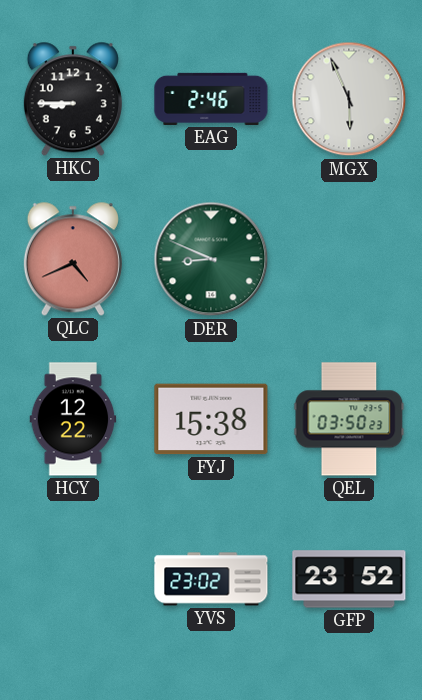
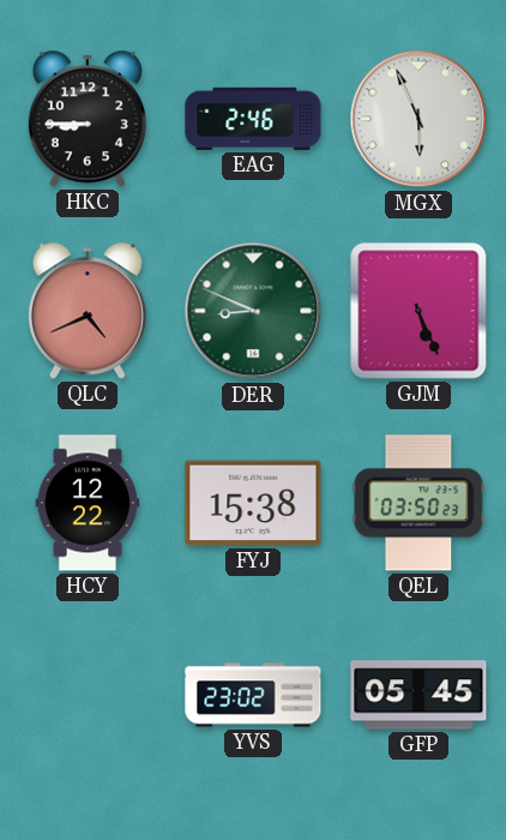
GJM: none -> 5:26 (418, 311)
GFP: 23:52 -> 05:45 (418, 695)
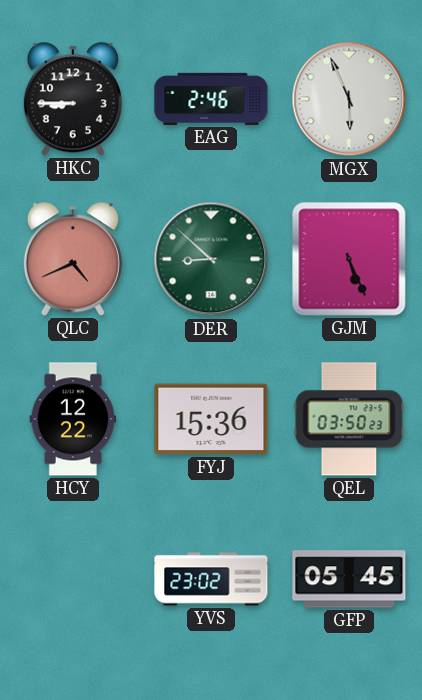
DER: 8:49 -> 8:52 (211, 259)
FYJ: 15:38 -> 15:36 (211, 419)
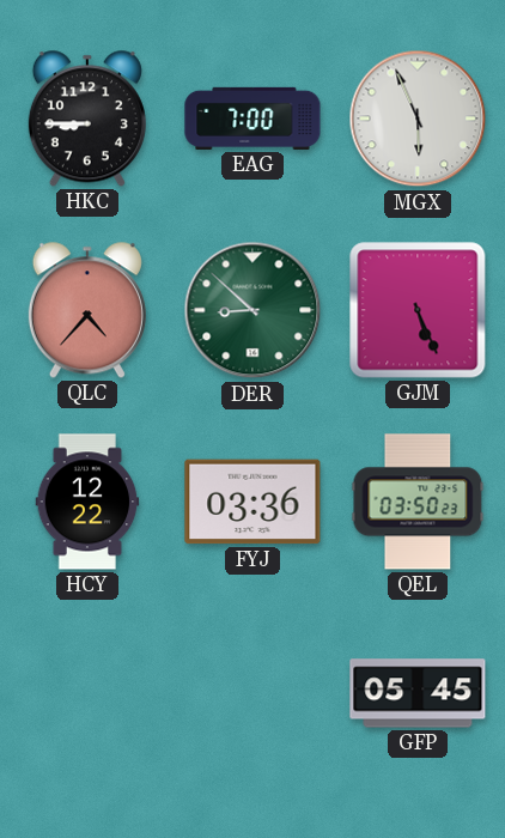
EAG: 2:46 -> 7:00 (252, 119)
QLC: 4:41 -> 4:37 (87, 310)
FYJ: 15:36 -> 03:36 (252, 502)
YVS: 23:02 -> none (211, 579)
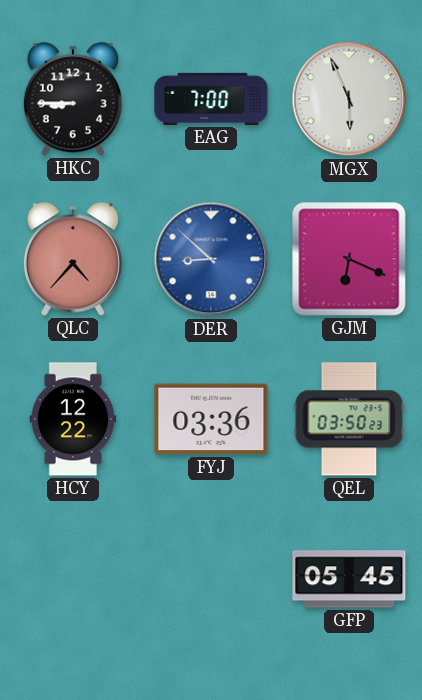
DER dial: green -> blue (211, 259)
GJM: 5:26 -> 6:19 (349, 259)
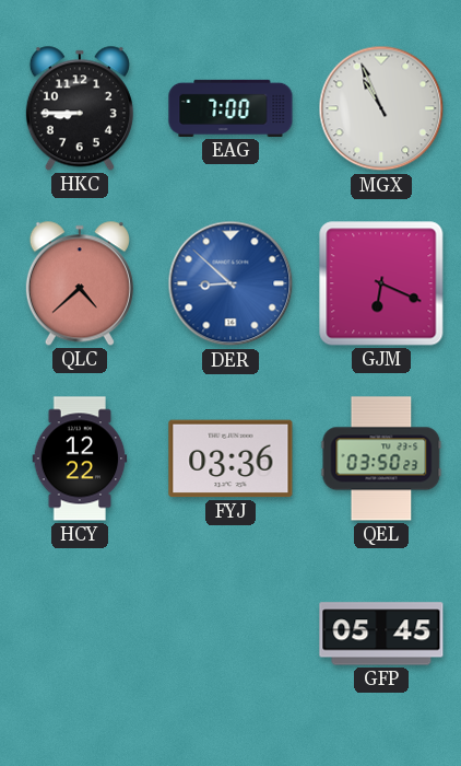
MGX: 5:56 -> 10:56 (381, 108)
QLC: 4:37 -> 4:38 (80, 283)
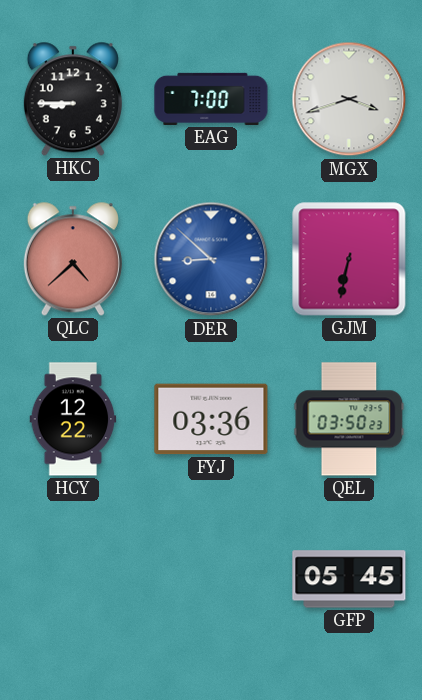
MGX: 10:56 -> 3:42 (349, 99)
GJM: 6:19 -> 6:32 (349, 259)
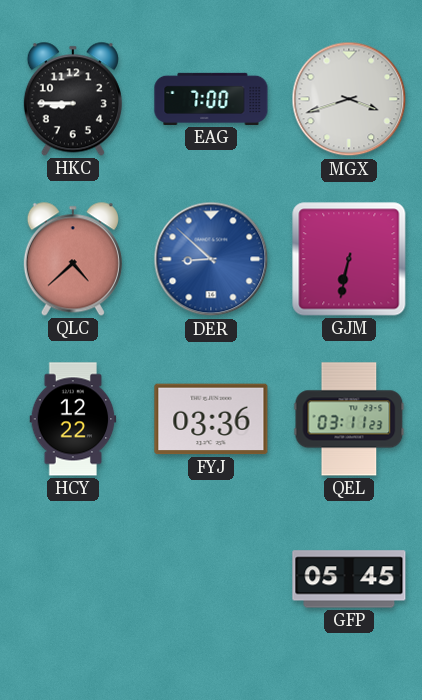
QEL: 03:50 -> 03:11 (349, 419)
